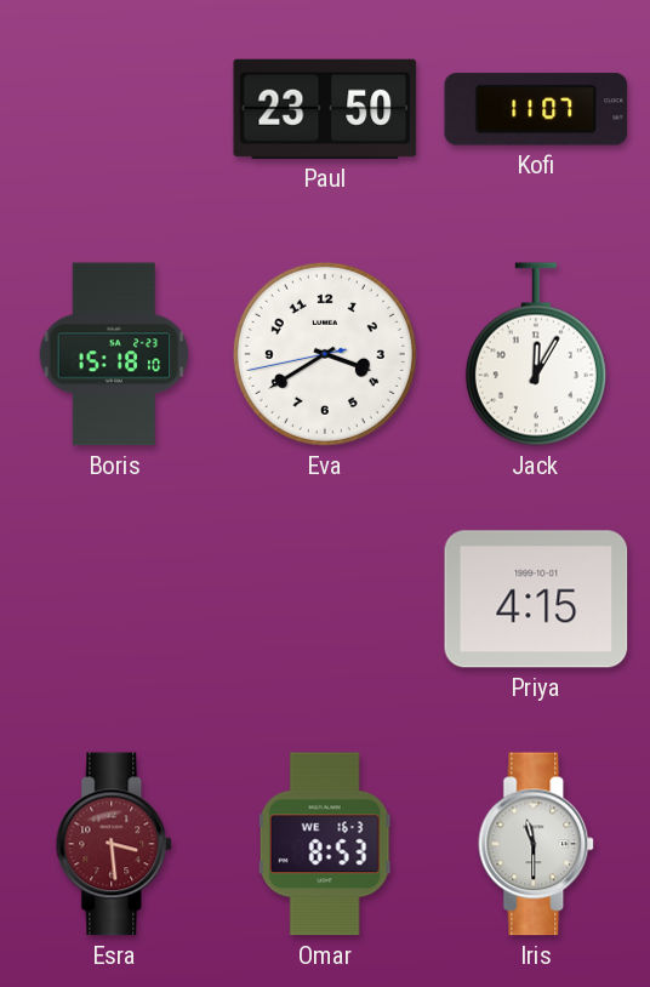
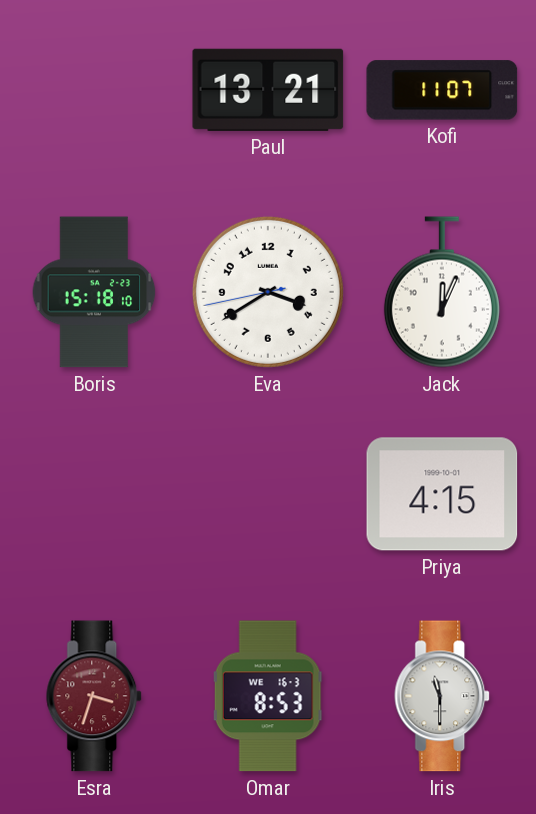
Paul: 23:50 -> 13:21 (268, 90)
Jack: 12:05 -> 12:04 (442, 292)
Esra: 3:29 -> 3:33 (95, 696)
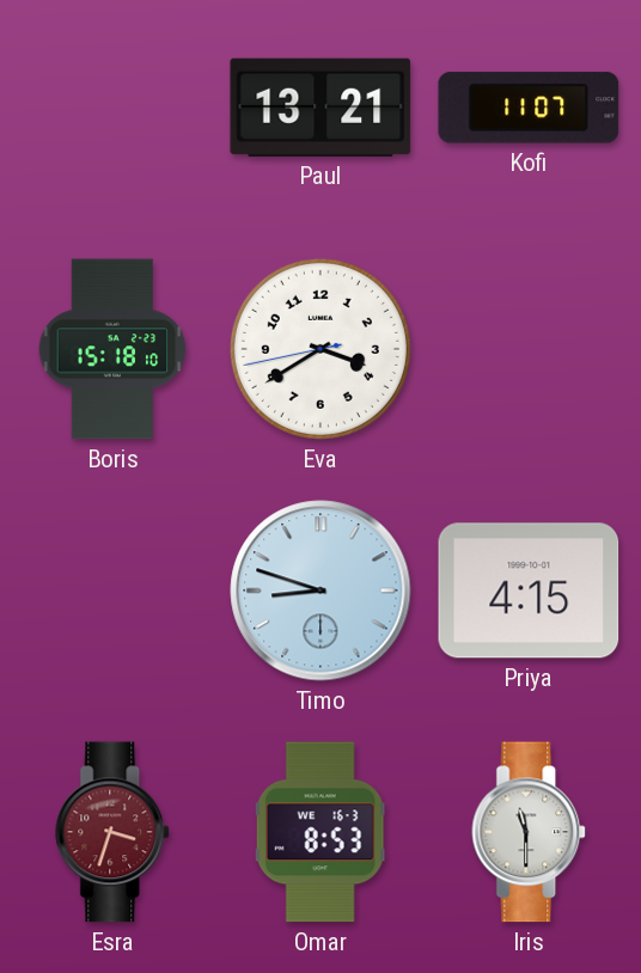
Jack: 12:04 -> none (442, 292)
Timo: none -> 8:48 (320, 590)
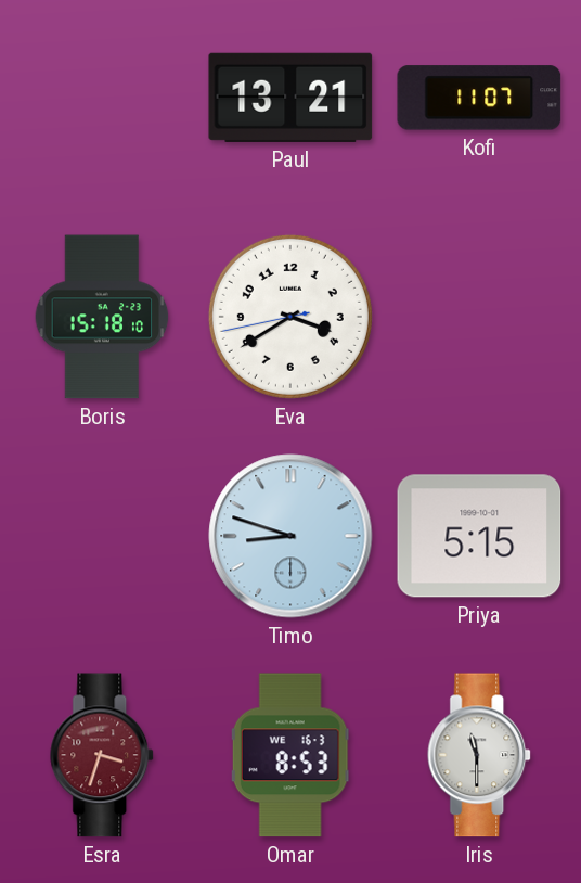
Priya: 4:15 -> 5:15 (479, 536)
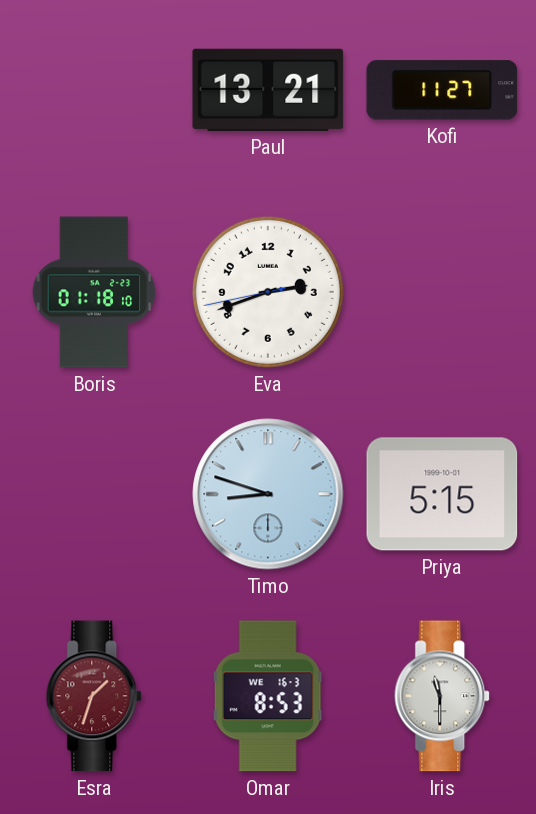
Kofi: 11:07 -> 11:27 (442, 90)
Boris: 15:18 -> 01:18 (94, 292)
Eva: 3:39 -> 2:41 (268, 292)
Esra: 3:33 -> 1:33 (95, 696)
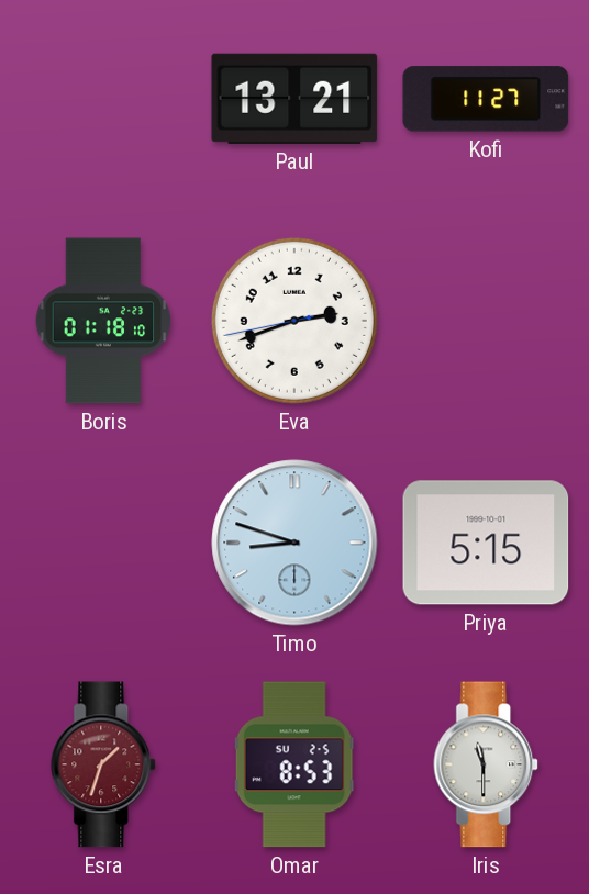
Omar date: WE 16-3 -> SU 2-5 (294, 764)
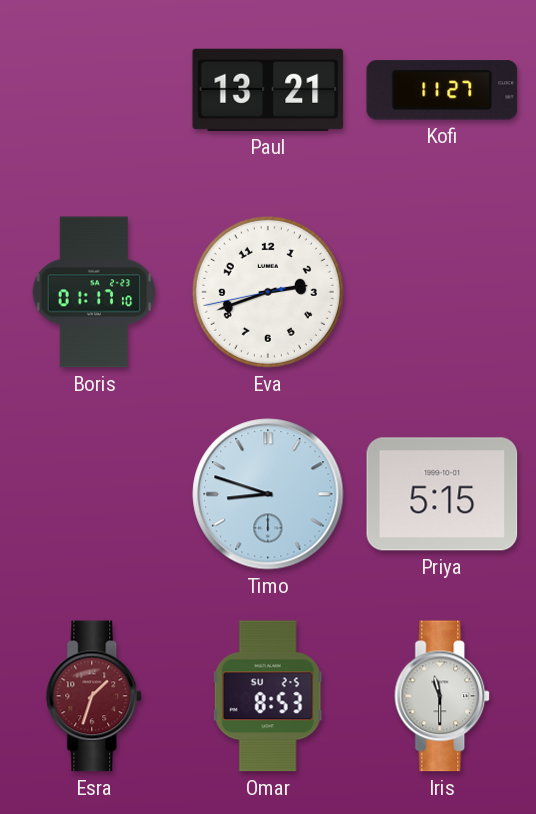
Boris: 01:18 -> 01:17 (94, 292)
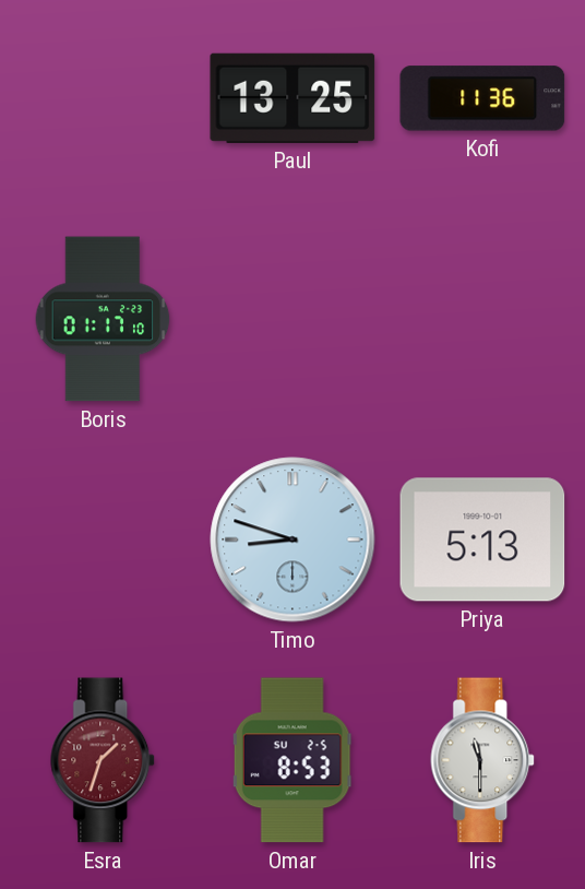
Paul: 13:21 -> 13:25 (292, 98)
Kofi: 11:27 -> 11:36 (482, 98)
Eva: 2:41 -> none (268, 292)
Priya: 5:15 -> 5:13 (482, 540)
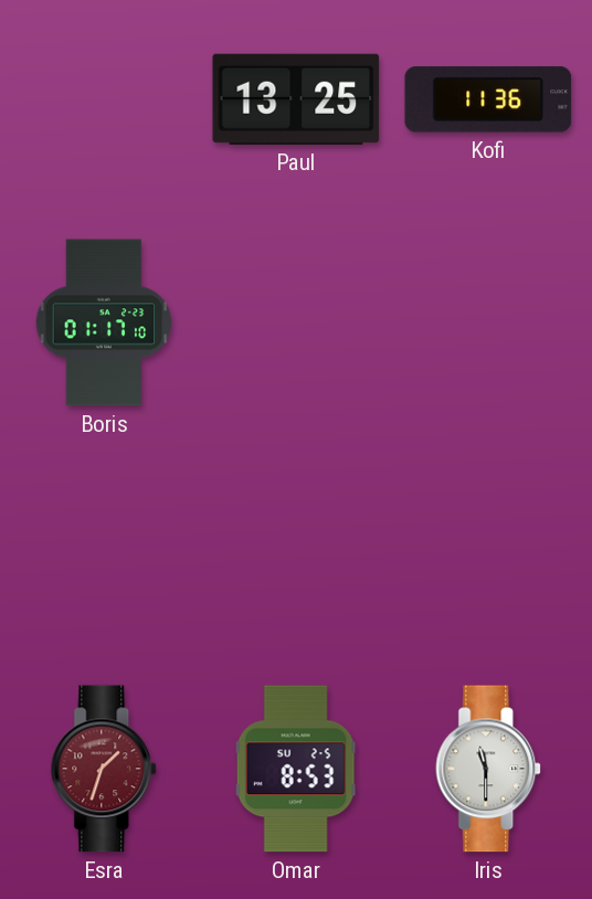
Timo: 8:48 -> none (292, 540)
Priya: 5:13 -> none (482, 540)
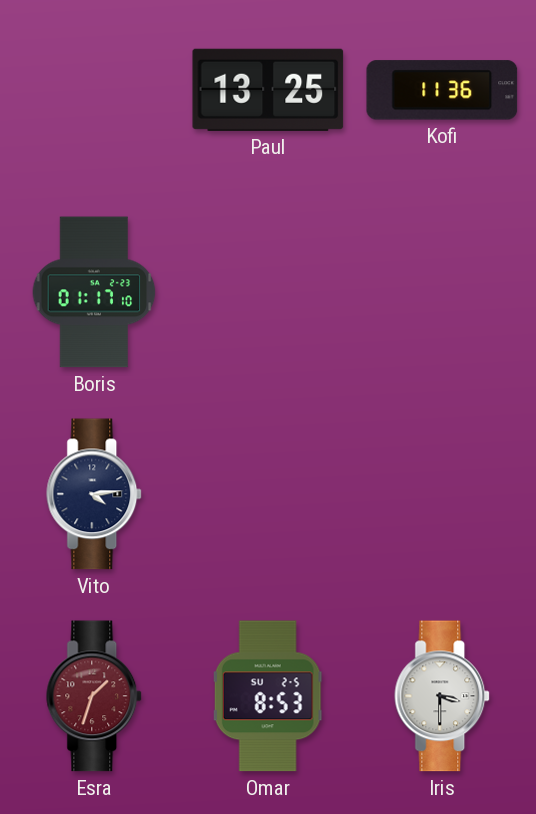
Vito: none -> 4:14 (95, 494)
Iris: 11:30 -> 3:30 (443, 696)
